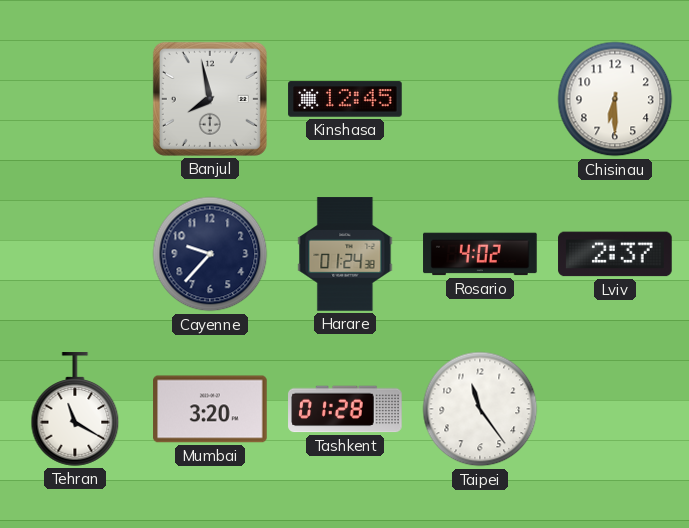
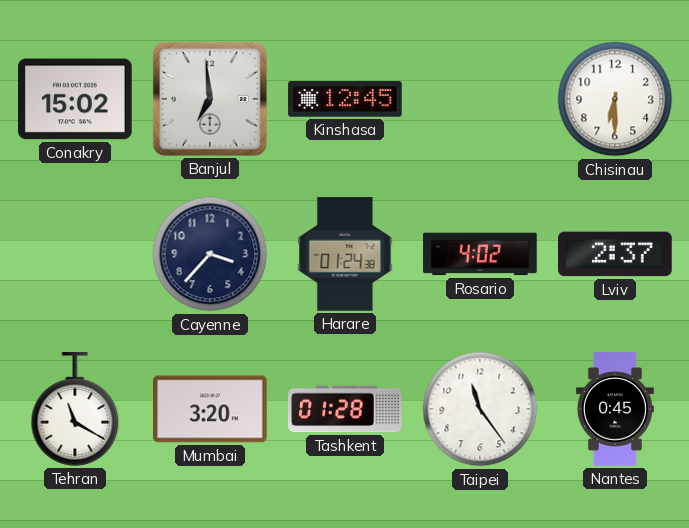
Conakry: none -> 15:02 (75, 99)
Banjul: 7:58 -> 6:59 (210, 99)
Cayenne: 9:37 -> 3:37 (210, 254)
Nantes: none -> 0:45 (615, 409)
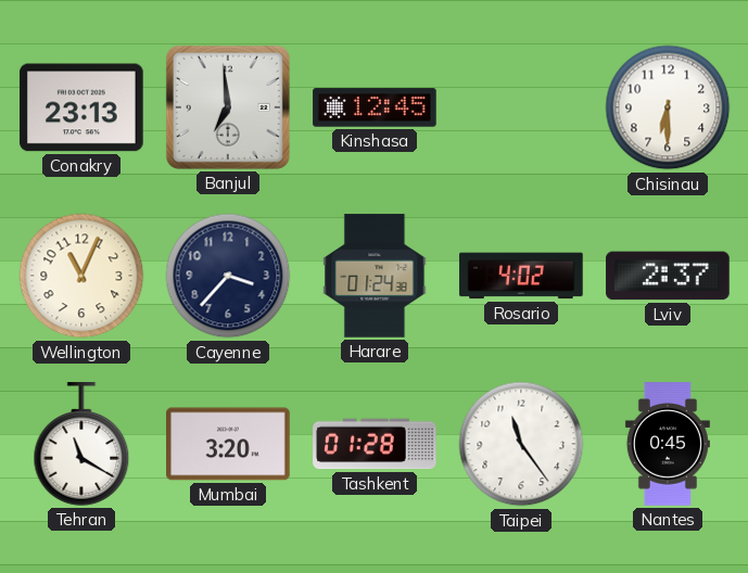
Conakry: 15:02 -> 23:13 (81, 107)
Wellington: none -> 11:04 (81, 276)
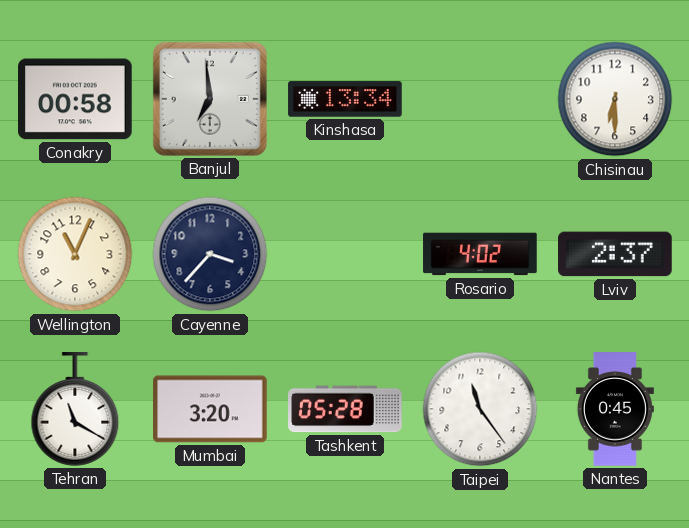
Conakry: 23:13 -> 00:58 (75, 99)
Kinshasa: 12:45 -> 13:34 (345, 99)
Harare: 01:24 -> none (375, 276)
Tashkent: 01:28 -> 05:28 (345, 409)
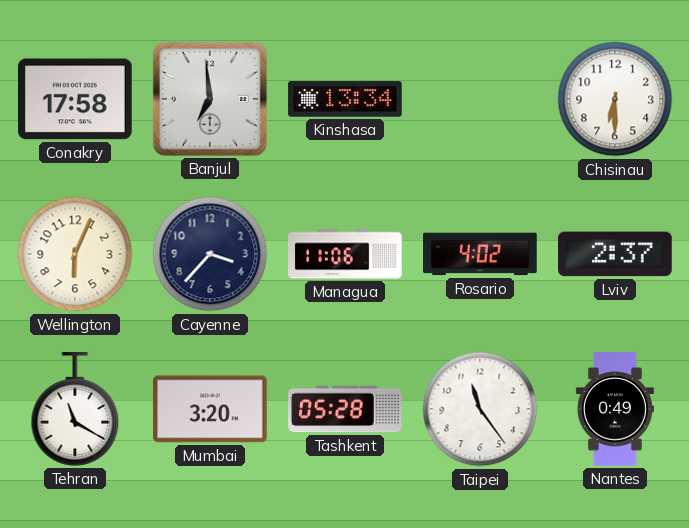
Conakry: 00:58 -> 17:58 (75, 99)
Wellington: 11:04 -> 6:04 (75, 254)
Managua: none -> 11:06 (345, 254)
Nantes: 0:45 -> 0:49 (615, 409)
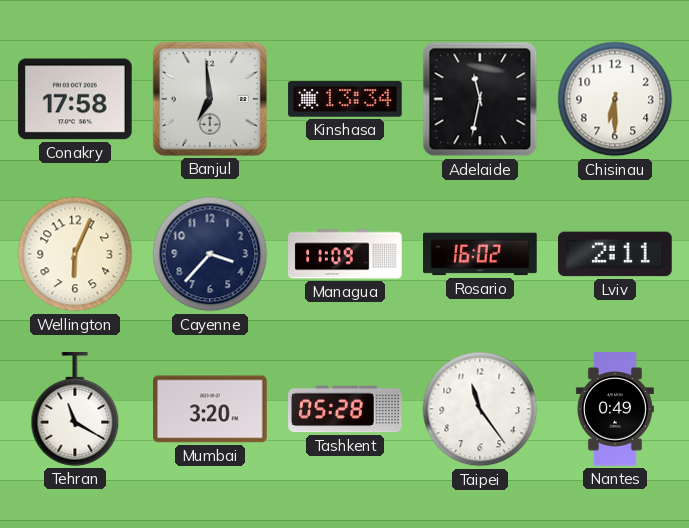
Adelaide: none -> 11:32 (480, 99)
Managua: 11:06 -> 11:09 (345, 254)
Rosario: 4:02 -> 16:02 (480, 254)
Lviv: 2:37 -> 2:11 (615, 254)
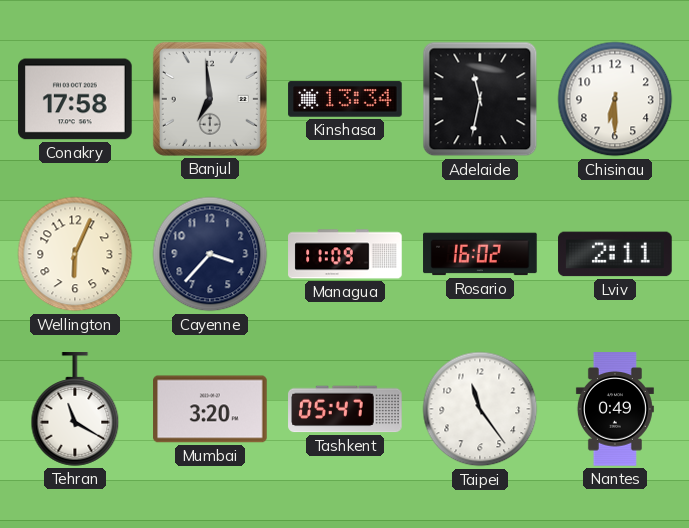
Tashkent: 05:28 -> 05:47 (345, 409)
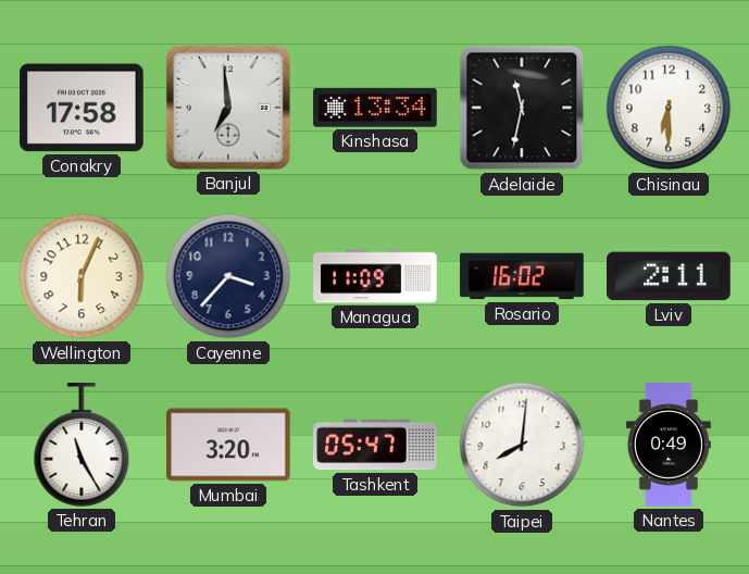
Tehran: 11:20 -> 11:25 (82, 445)
Taipei: 11:24 -> 8:01 (522, 445)
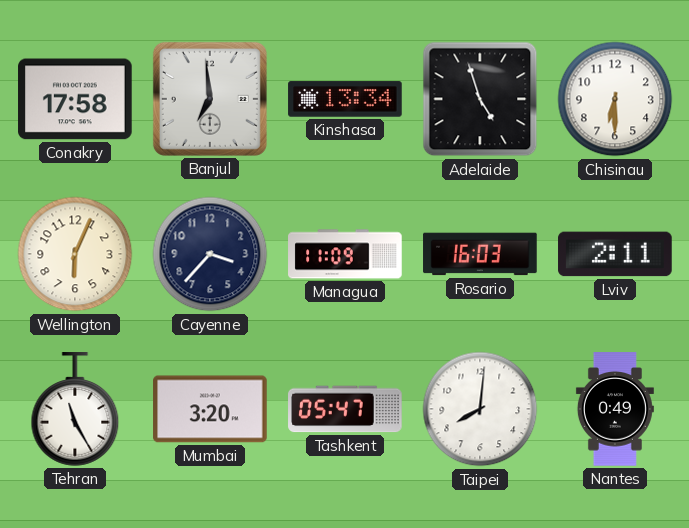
Adelaide: 11:32 -> 4:57 (480, 99)
Rosario: 16:02 -> 16:03 (480, 254)
